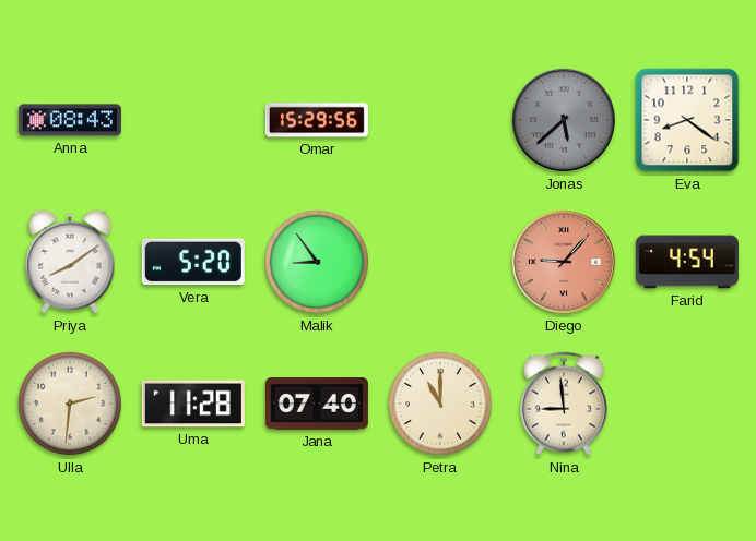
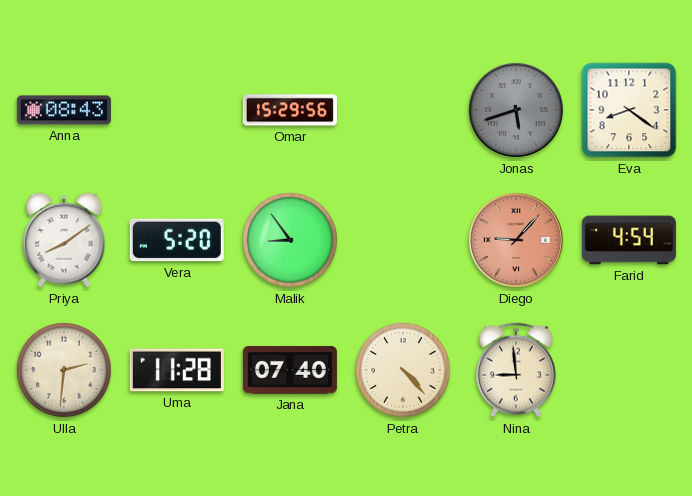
Jonas: 5:38 -> 5:42 (516, 110)
Petra: 11:00 -> 4:23 (403, 370)
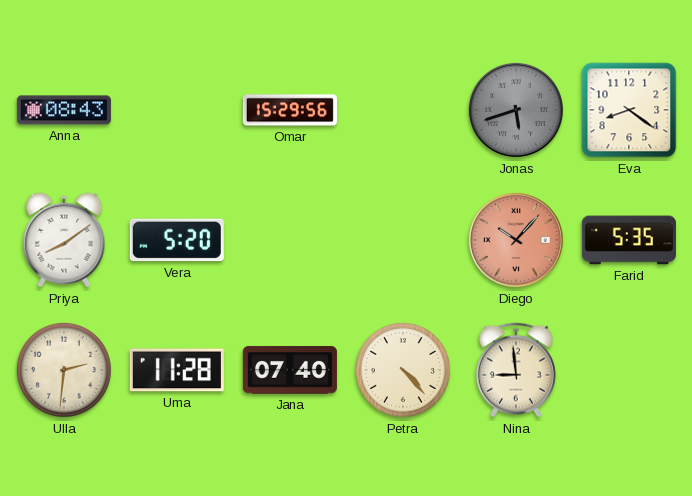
Malik: 8:54 -> none (290, 240)
Diego: 9:07 -> 10:07 (516, 240)
Farid: 4:54 -> 5:35 (629, 240)
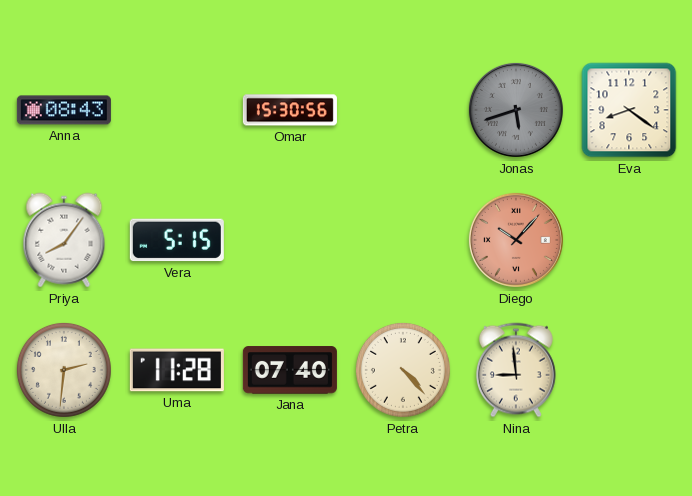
Omar: 15:29 -> 15:30 (290, 110)
Priya: 8:09 -> 8:06 (64, 240)
Vera: 5:20 -> 5:15 (177, 240)
Farid: 5:35 -> none (629, 240)
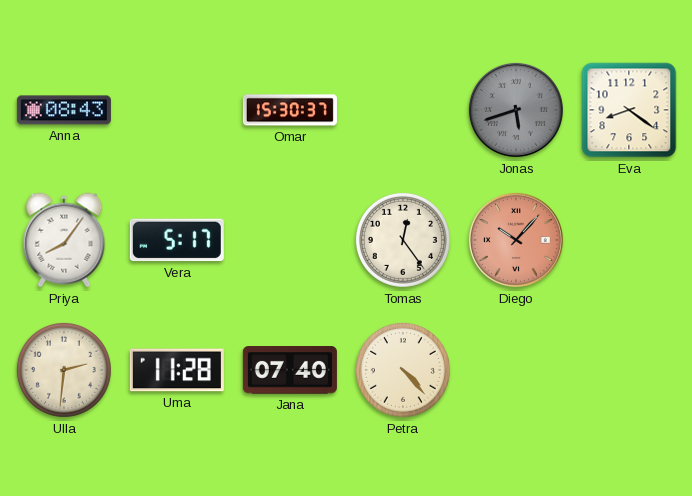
Omar: 15:30:56 -> 15:30:37 (290, 110)
Vera: 5:15 -> 5:17 (177, 240)
Tomas: none -> 12:24 (403, 240)
Nina: 8:59 -> none (516, 370)
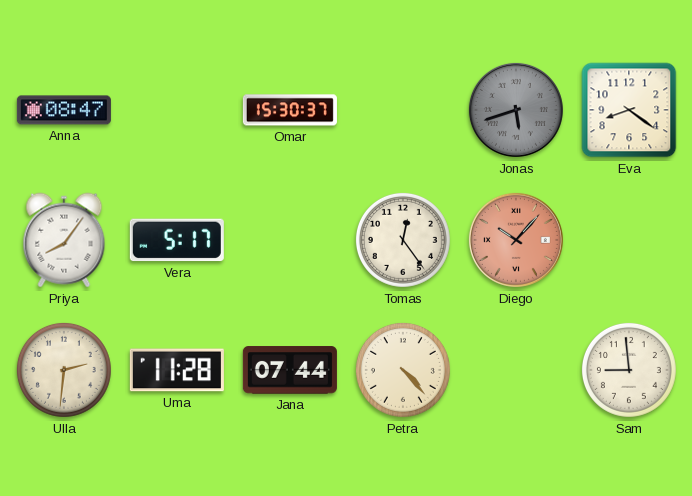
Anna: 08:43 -> 08:47 (64, 110)
Jana: 07:40 -> 07:44 (290, 370)
Sam: none -> 8:59 (629, 370)
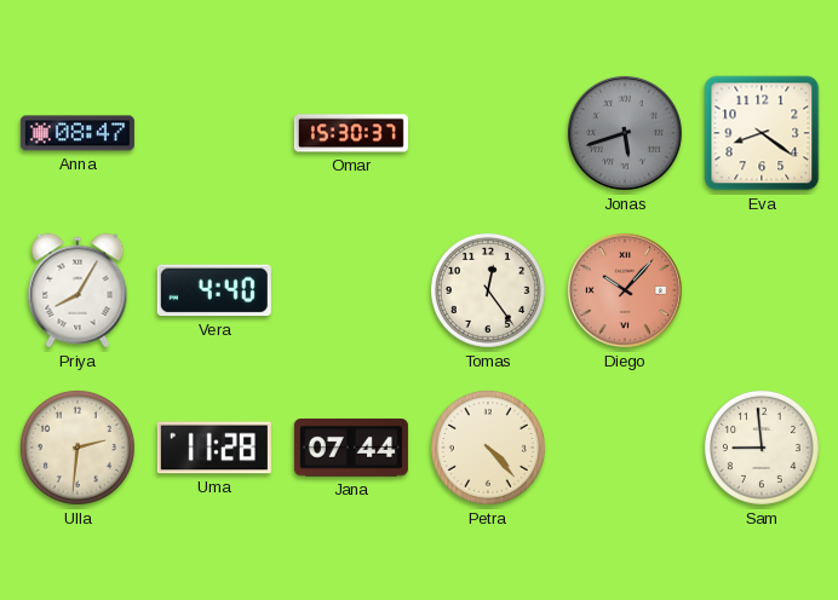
Priya: 8:06 -> 8:05 (78, 290)
Vera: 5:17 -> 4:40 (214, 290)
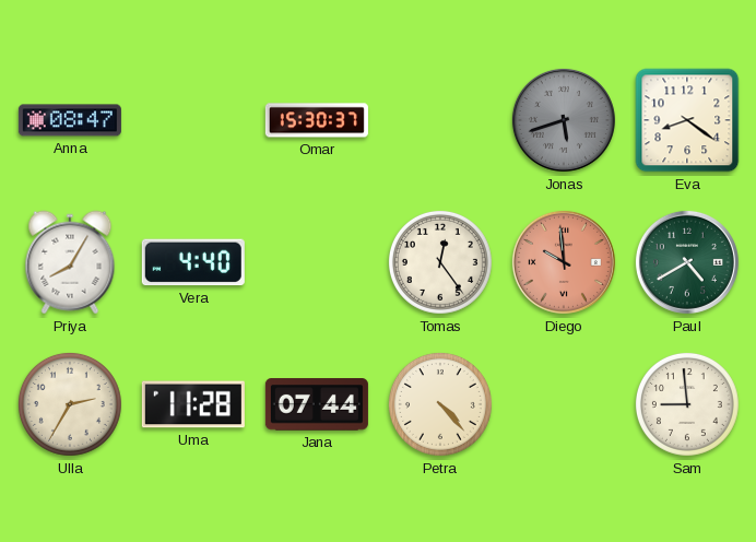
Diego: 10:07 -> 9:59 (564, 262)
Paul: none -> 4:40 (687, 262)
Ulla: 2:31 -> 2:35 (70, 404)
